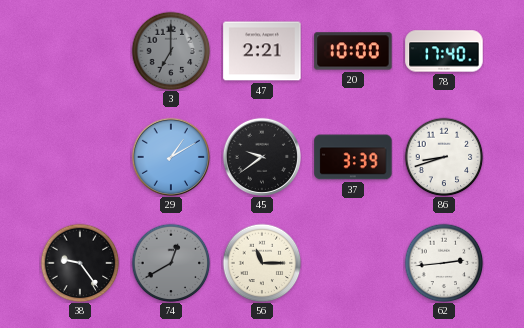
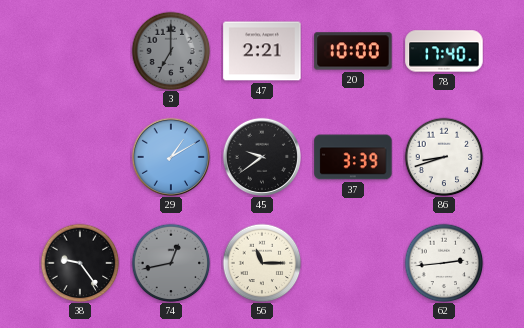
74: 12:40 -> 12:43 (171, 263)
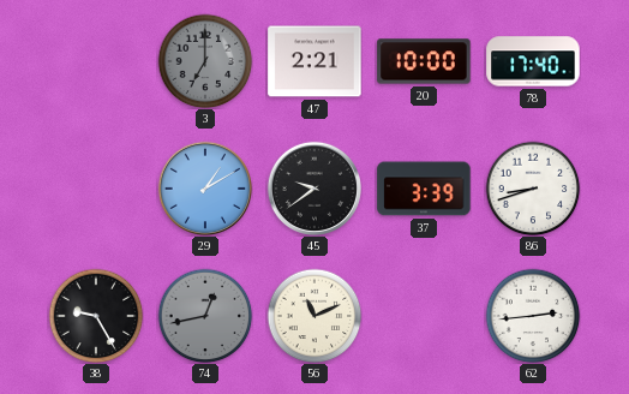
38: 9:24 -> 9:25 (96, 316)
56: 11:15 -> 11:11 (314, 316)
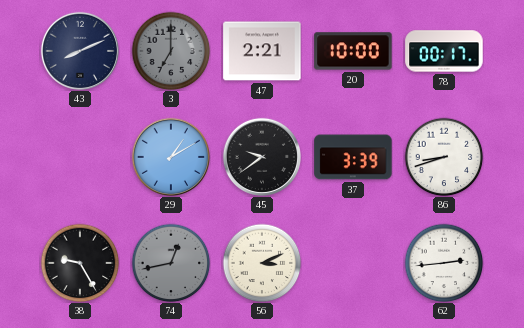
43: none -> 8:11 (80, 51)
78: 17:40 -> 00:17 (444, 51)
56: 11:11 -> 3:11 (262, 263)
